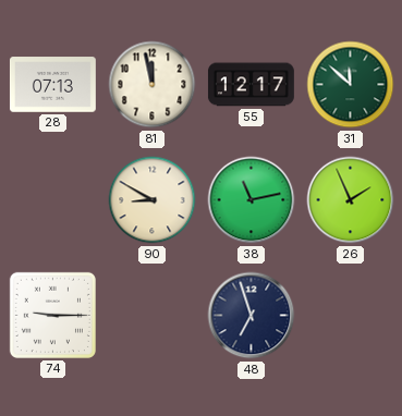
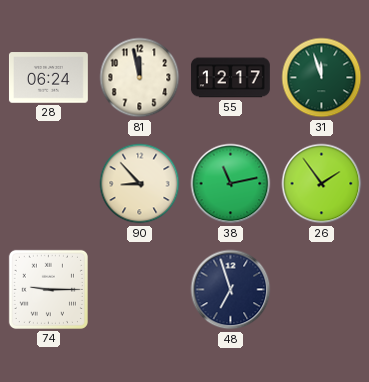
28: 07:13 -> 06:24 (48, 78)
31: 11:52 -> 11:57 (322, 78)
90: 8:50 -> 8:53 (140, 184)
26: 1:56 -> 1:54 (322, 184)
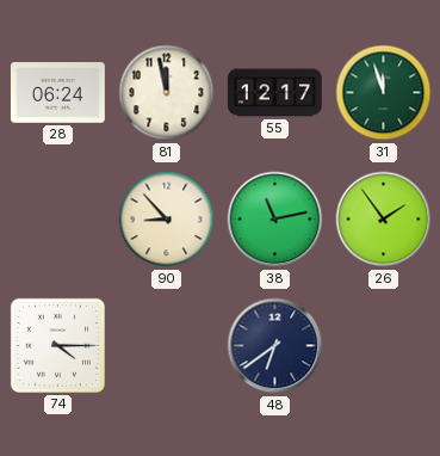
74: 9:15 -> 4:15 (57, 345)
48: 6:57 -> 6:39 (275, 346)
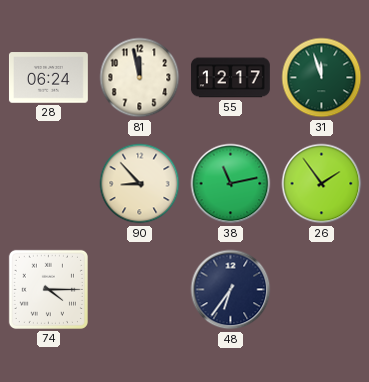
48: 6:39 -> 6:36 (231, 290)
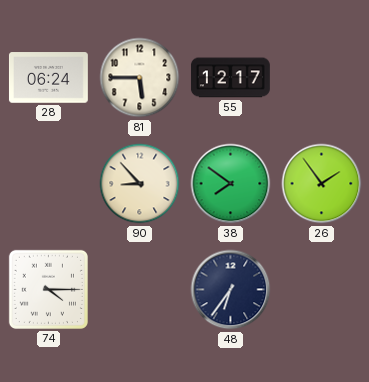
81: 11:58 -> 5:45 (140, 78)
31: 11:57 -> none (322, 78)
38: 11:13 -> 7:51 (231, 184)
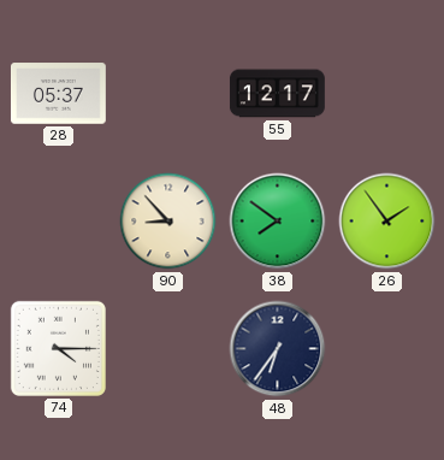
28: 06:24 -> 05:37 (58, 94)
81: 5:45 -> none (140, 78)
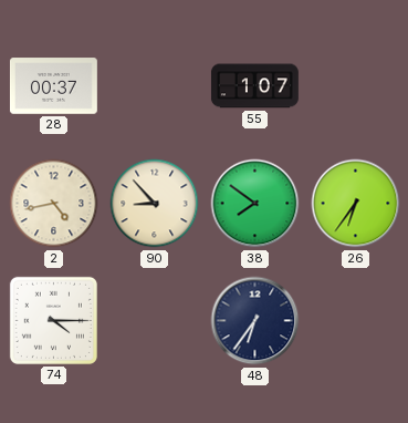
28: 05:37 -> 00:37 (53, 86)
55: 12:17 -> 1:07 (254, 86)
2: none -> 4:43 (54, 204)
26: 1:54 -> 6:36 (356, 204)
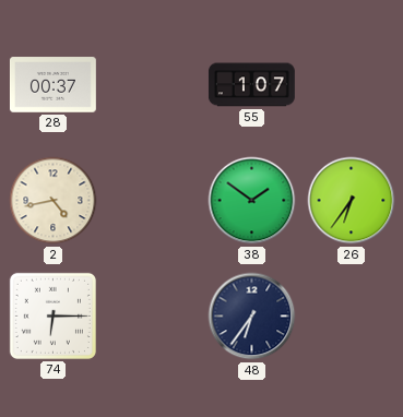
90: 8:53 -> none (155, 204)
38: 7:51 -> 1:51 (252, 201)
74: 4:15 -> 6:15 (52, 315)
